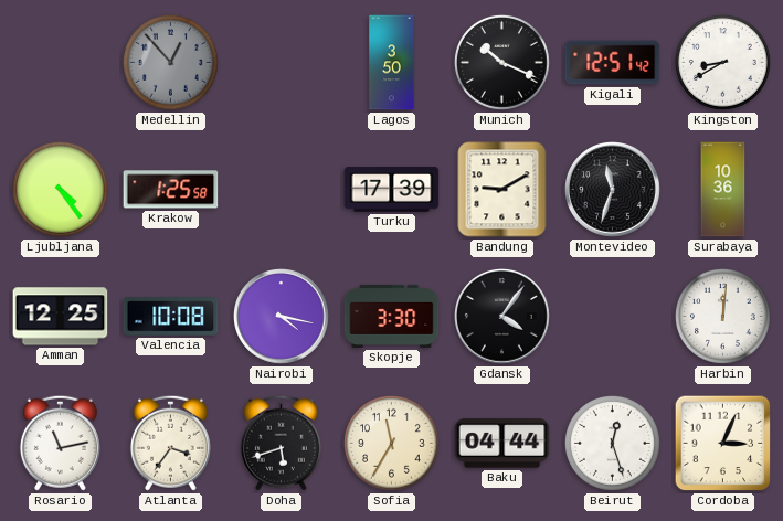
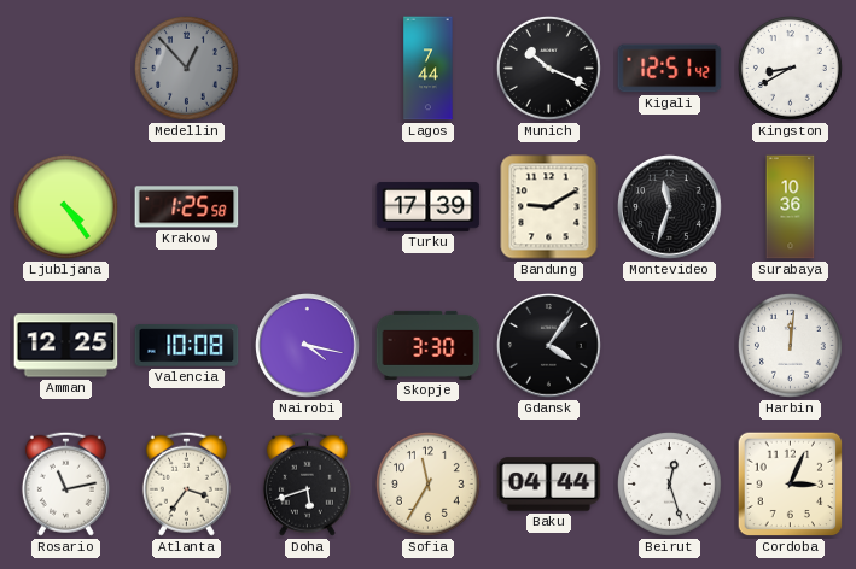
Lagos: 3:50 -> 7:44 (429, 69)
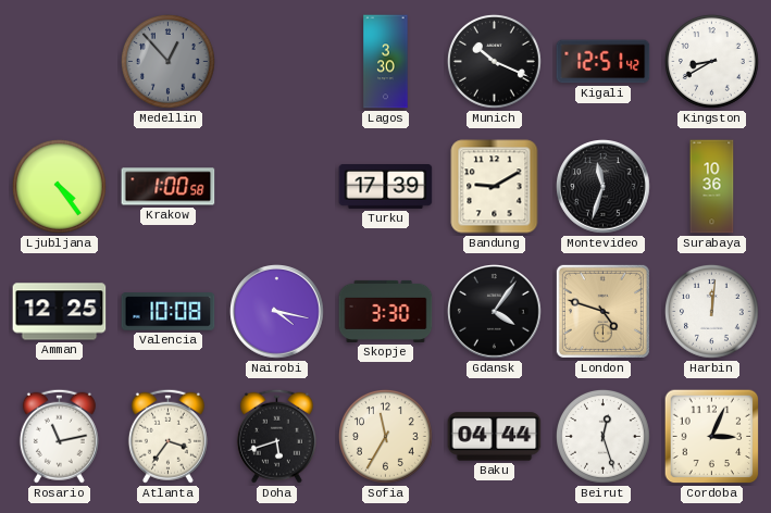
Lagos: 7:44 -> 3:30 (386, 62)
Krakow: 1:25 -> 1:00 (169, 187)
London: none -> 4:48 (602, 311)
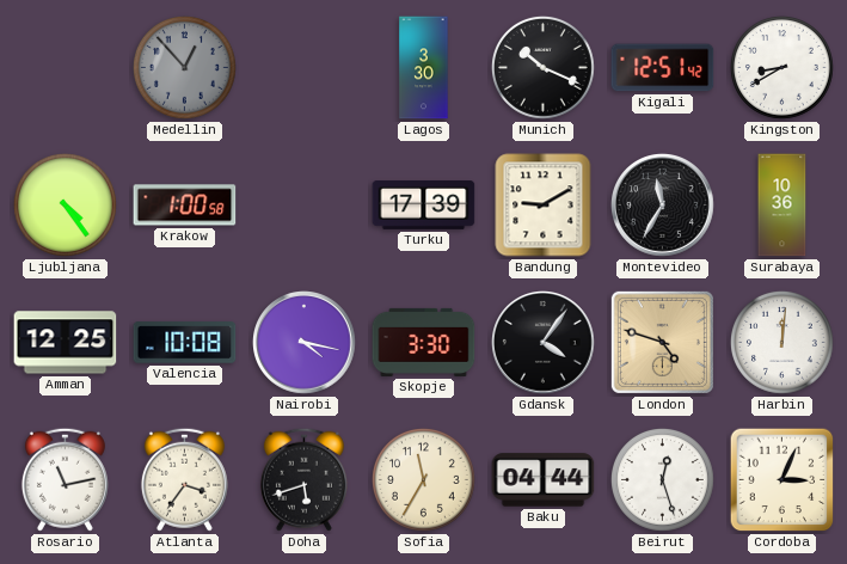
Montevideo: 11:33 -> 11:35 (663, 206)
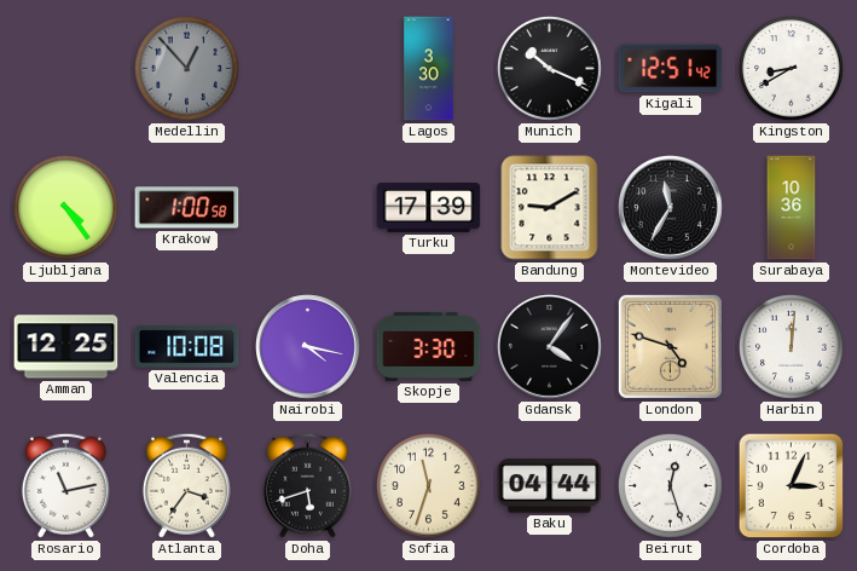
Sofia: 11:35 -> 11:33 (429, 486)
